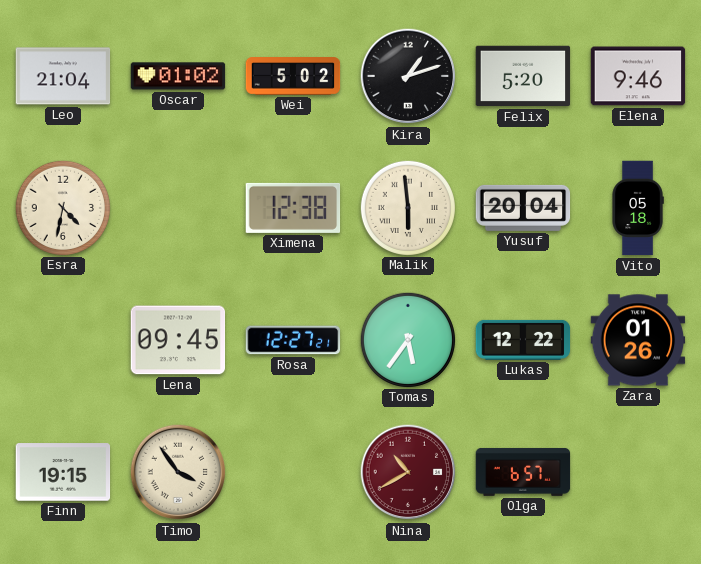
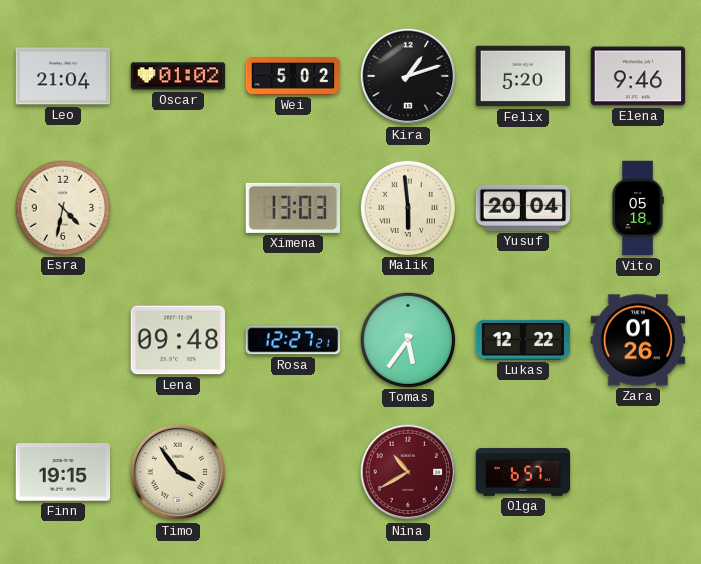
Ximena: 12:38 -> 13:03 (293, 208)
Lena: 09:45 -> 09:48 (178, 340)
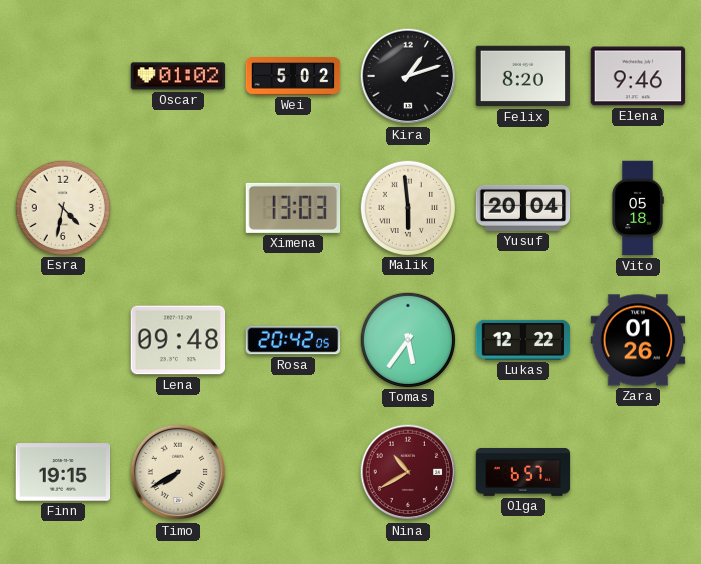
Leo: 21:04 -> none (63, 76)
Felix: 5:20 -> 8:20 (523, 76)
Rosa: 12:27 -> 20:42 (293, 340)
Timo: 3:54 -> 7:40 (178, 472)
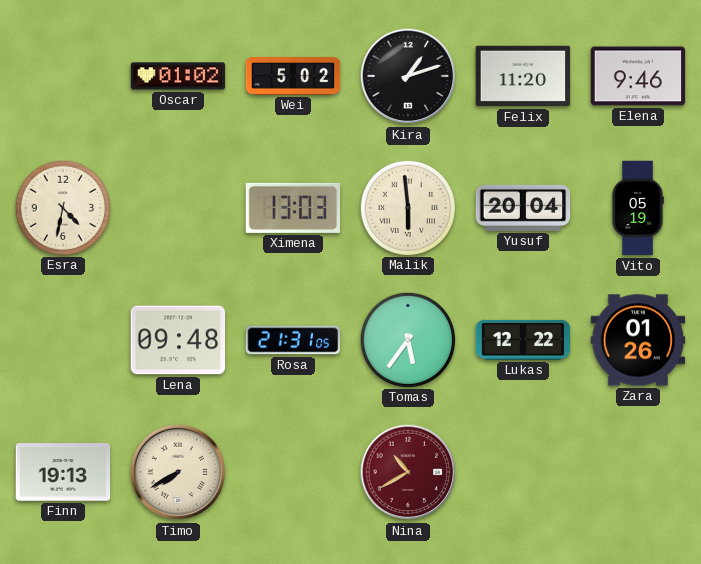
Felix: 8:20 -> 11:20 (523, 76)
Vito: 05:18 -> 05:19 (638, 208)
Rosa: 20:42 -> 21:31 (293, 340)
Finn: 19:15 -> 19:13 (63, 472)
Olga: 6:57 -> none (523, 472)
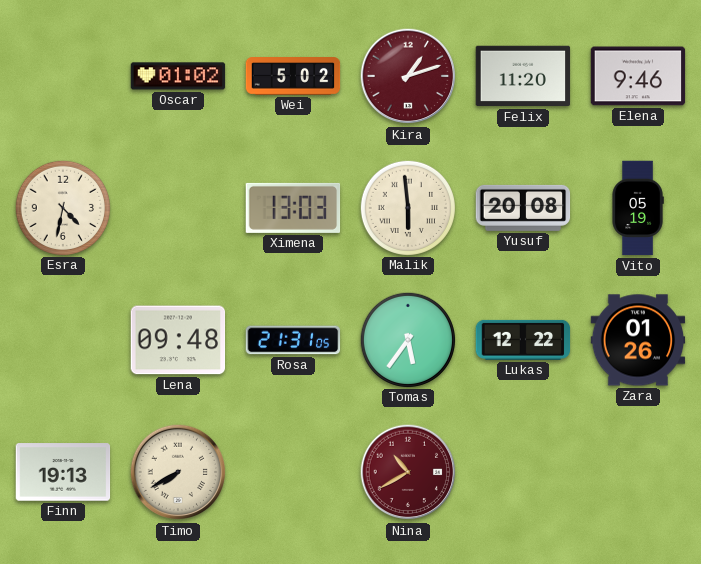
Kira dial: black -> burgundy (408, 76)
Yusuf: 20:04 -> 20:08 (523, 208)
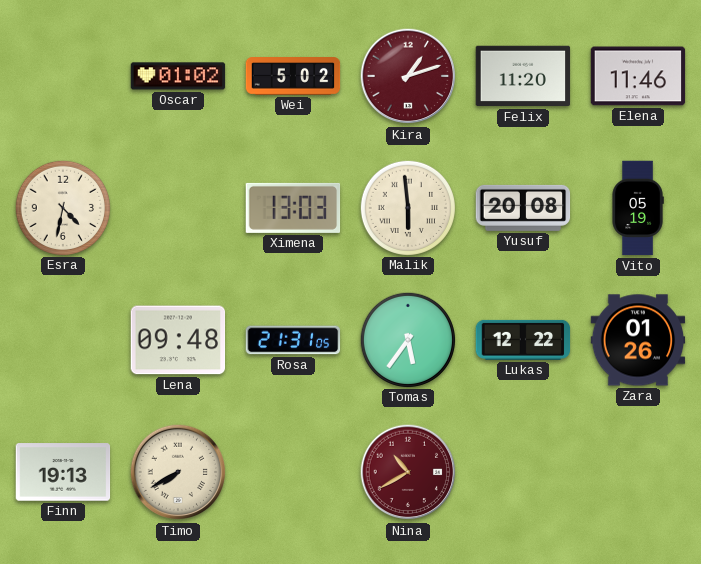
Elena: 9:46 -> 11:46 (638, 76)
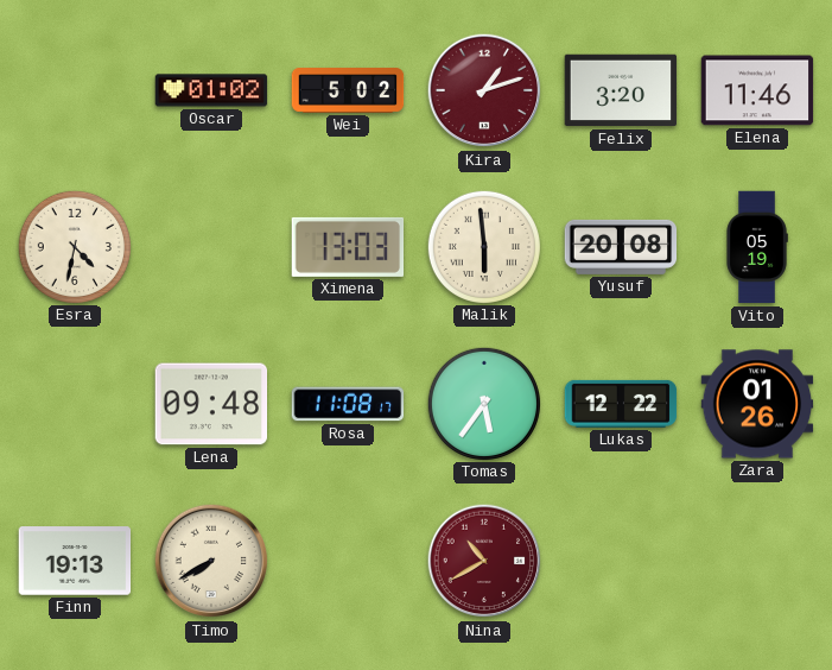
Felix: 11:20 -> 3:20 (621, 90)
Rosa: 21:31 -> 11:08 (348, 404)
